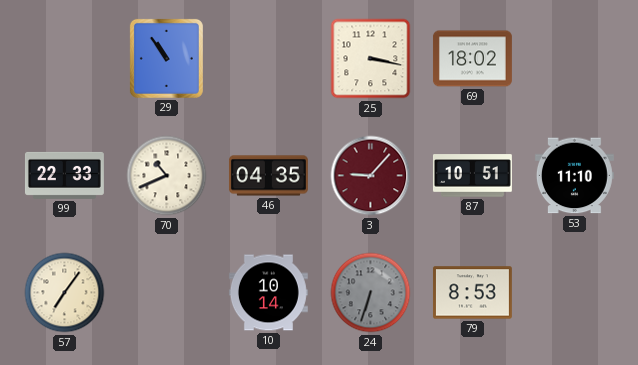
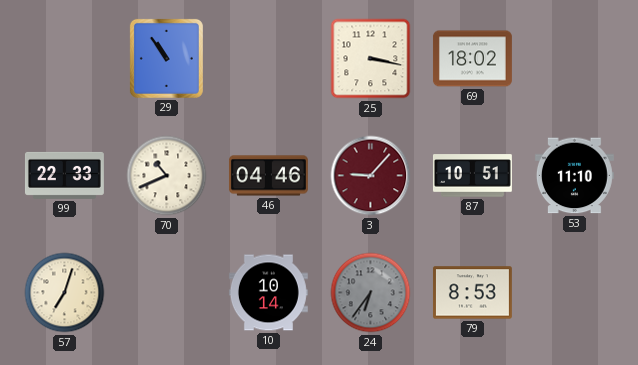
46: 04:35 -> 04:46 (268, 176)
57: 7:06 -> 7:03 (65, 293)
24: 6:33 -> 6:36 (371, 293)
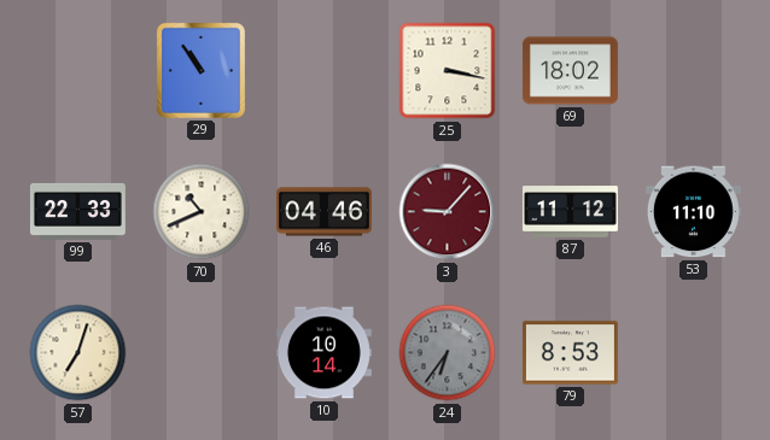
87: 10:51 -> 11:12 (570, 212)
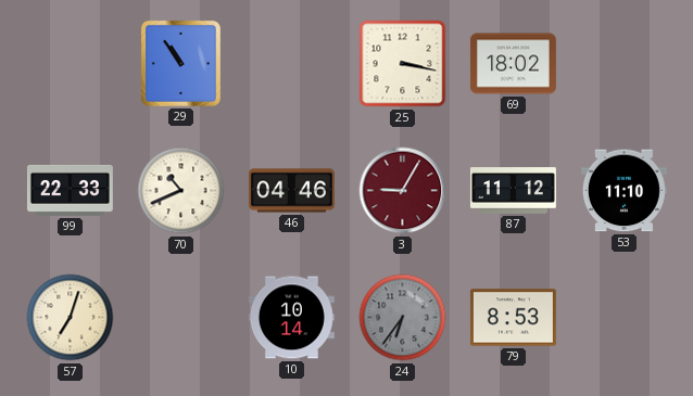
3: 9:07 -> 9:05 (403, 191)
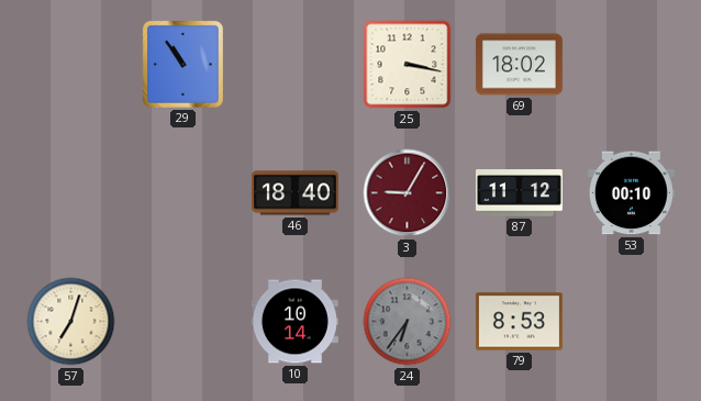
99: 22:33 -> none (70, 190)
70: 10:41 -> none (181, 191)
46: 04:46 -> 18:40 (294, 193)
53: 11:10 -> 00:10 (631, 193)
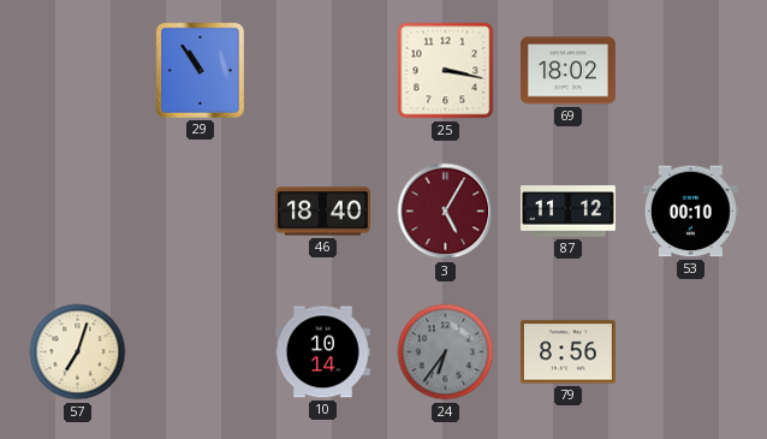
3: 9:05 -> 5:05 (446, 212)
79: 8:53 -> 8:56 (567, 352)
